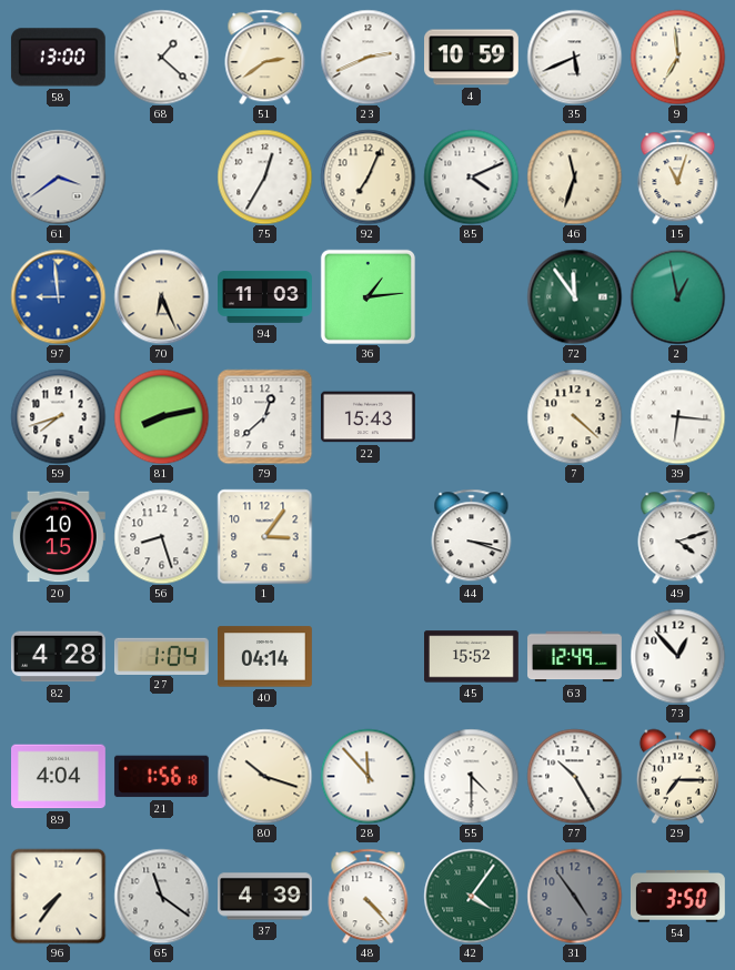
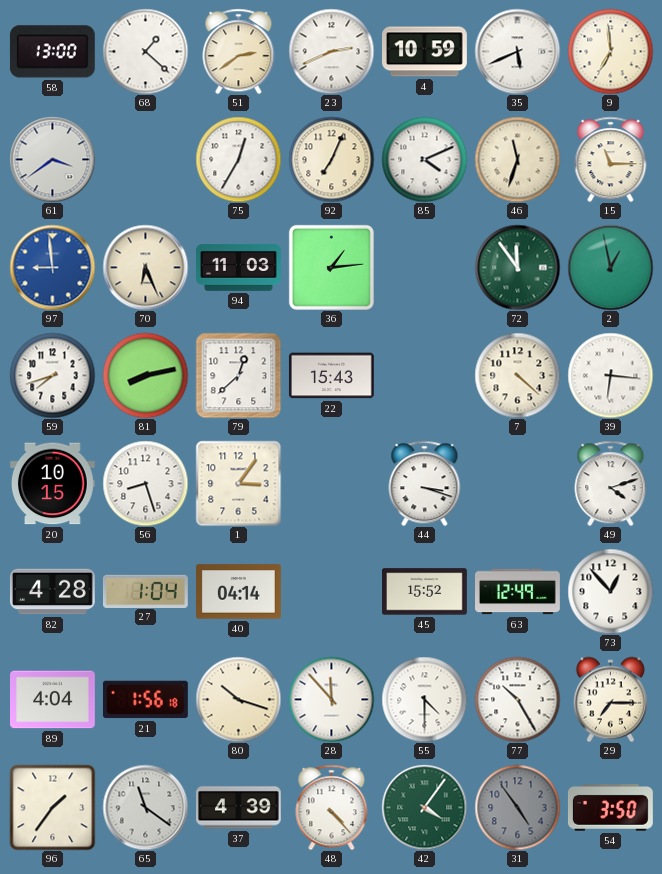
15: 11:03 -> 11:15 (611, 159)
96: 7:36 -> 1:36 (52, 807)
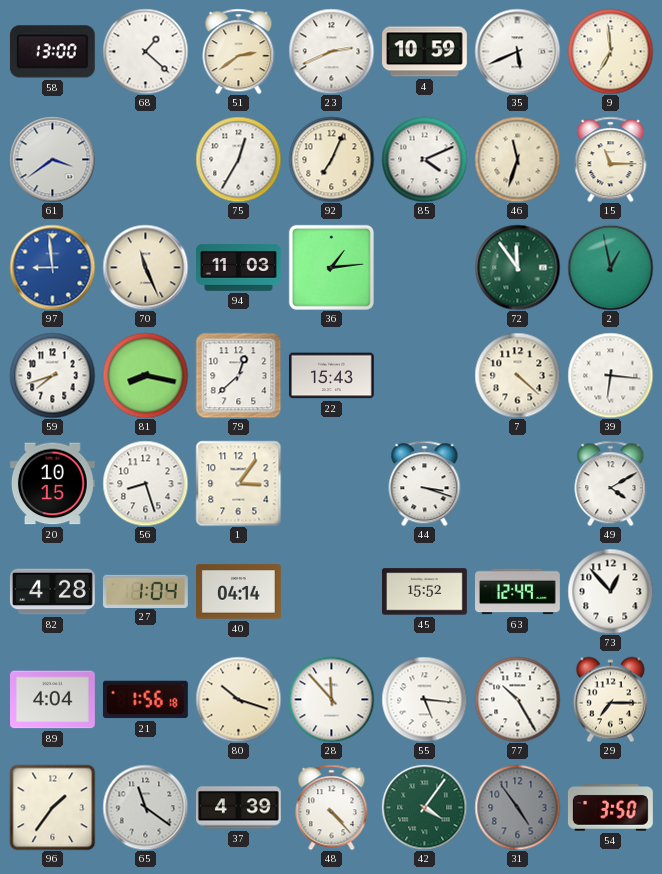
70: 6:26 -> 11:26 (145, 267)
81: 8:13 -> 8:17 (145, 375)
49: 4:12 -> 4:10 (611, 483)
55: 4:30 -> 5:16 (424, 699)
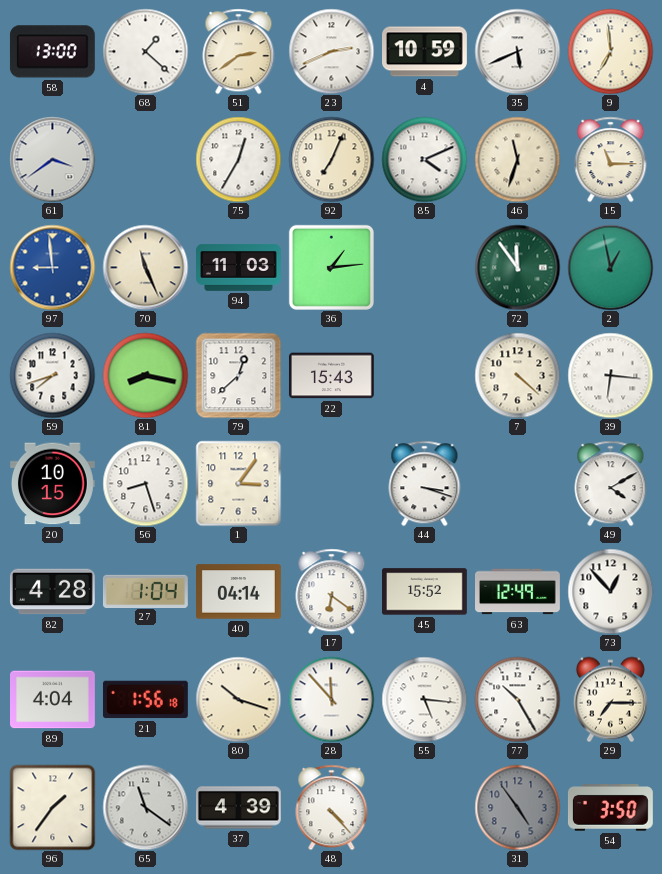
17: none -> 6:21 (332, 591)
42: 4:06 -> none (424, 807)
